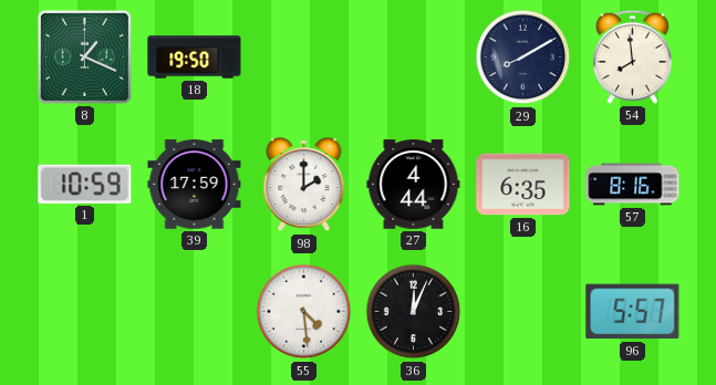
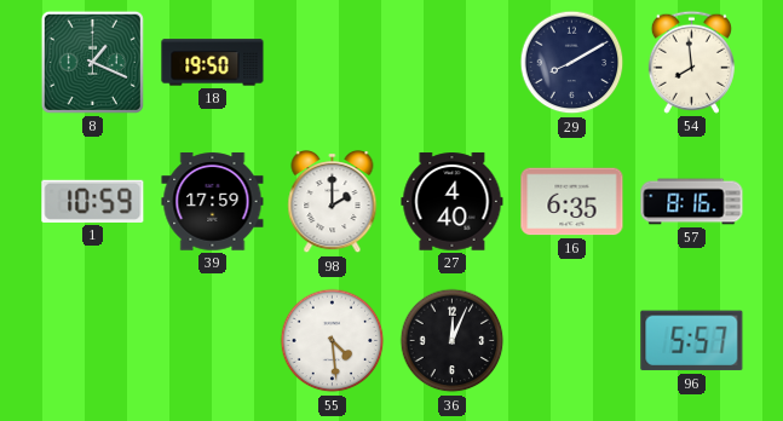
27: 4:44 -> 4:40 (453, 202)
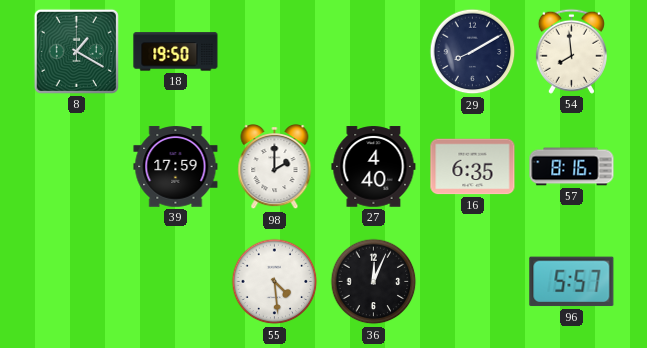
8: 1:19 -> 1:20 (76, 51)
1: 10:59 -> none (93, 201)
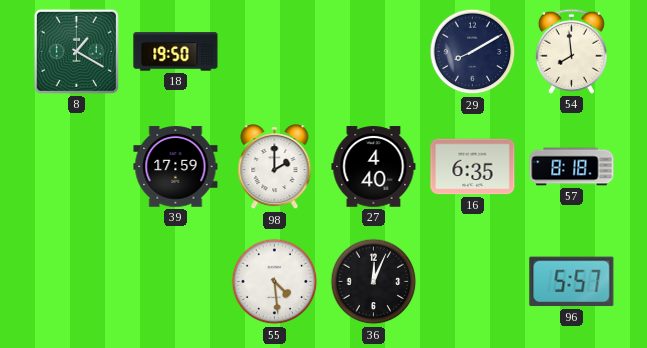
57: 8:16 -> 8:18 (572, 167)
